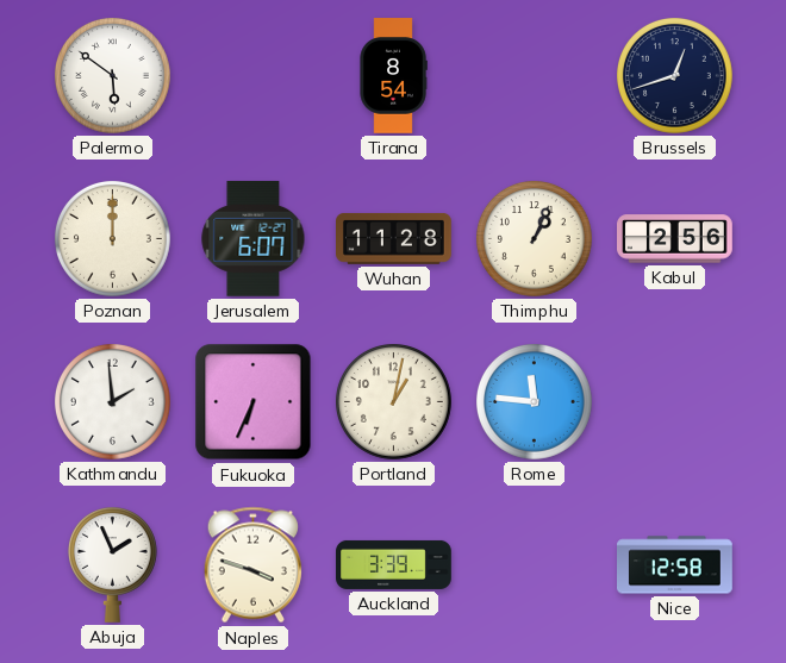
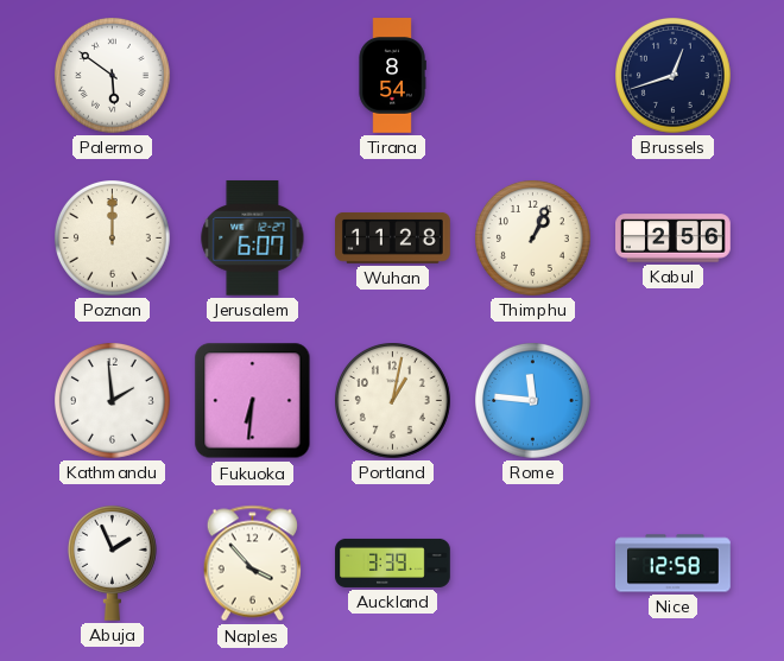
Fukuoka: 6:34 -> 6:31 (253, 401)
Naples: 3:48 -> 3:53 (252, 564)
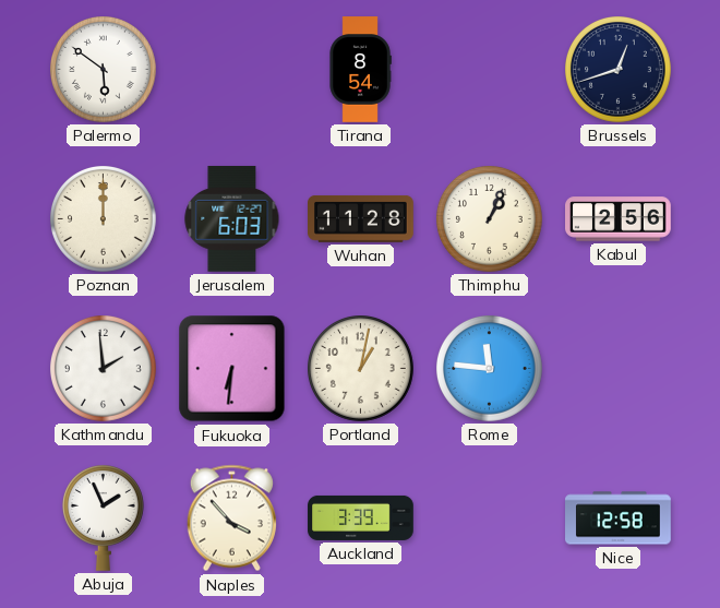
Jerusalem: 6:07 -> 6:03 (232, 218)
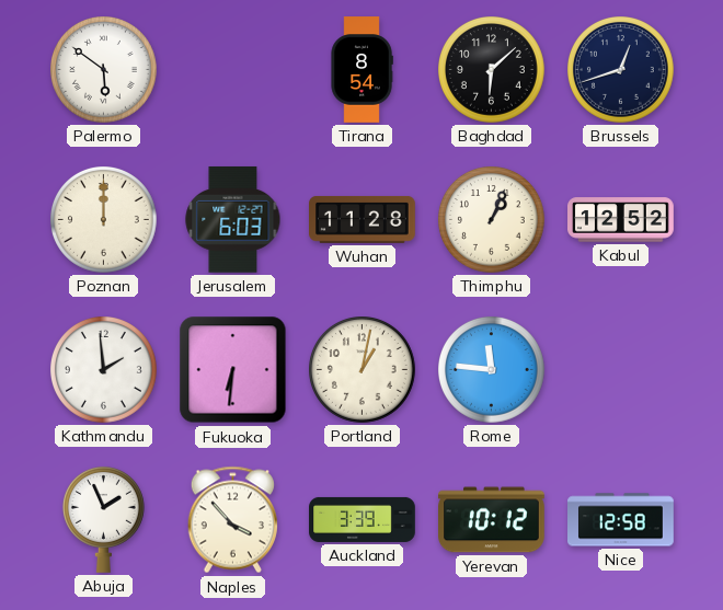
Baghdad: none -> 6:08 (492, 70)
Kabul: 2:56 -> 12:52 (621, 220)
Yerevan: none -> 10:12 (492, 520)
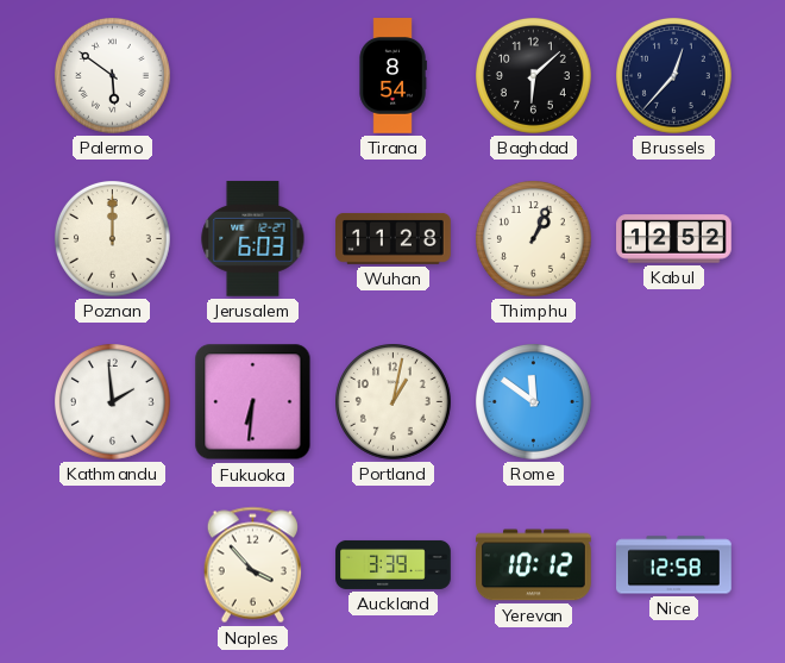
Brussels: 12:42 -> 12:37 (674, 76)
Rome: 11:46 -> 11:51 (534, 402)
Abuja: 1:56 -> none (103, 519)
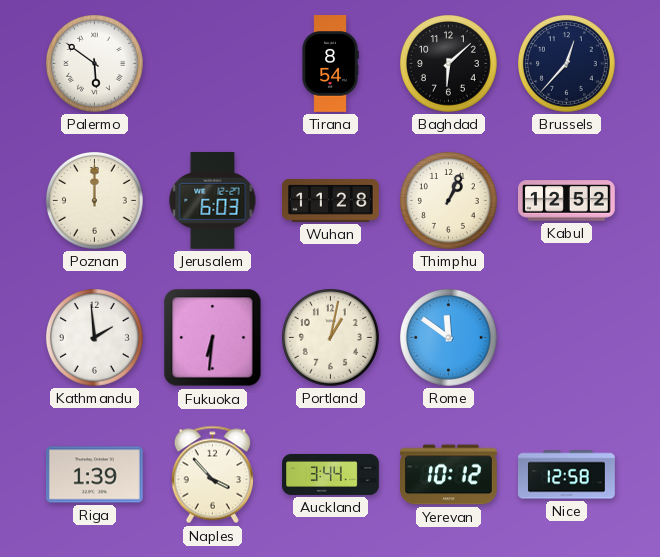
Riga: none -> 1:39 (95, 475)
Auckland: 3:39 -> 3:44 (331, 474)
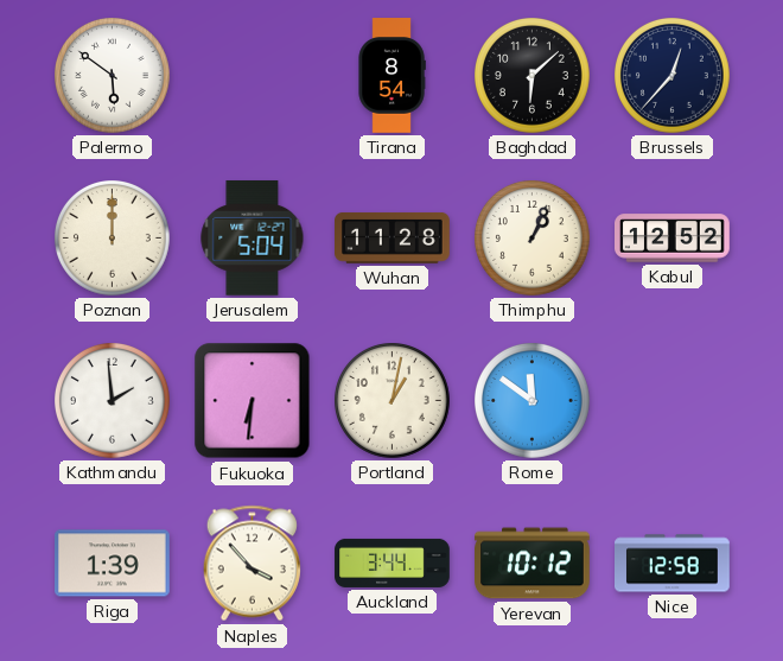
Jerusalem: 6:03 -> 5:04 (253, 237)
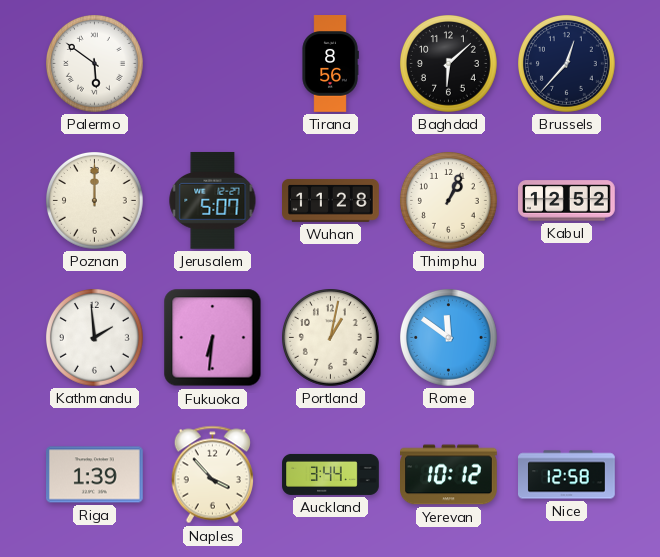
Tirana: 8:54 -> 8:56 (330, 64)
Jerusalem: 5:04 -> 5:07 (213, 200)
